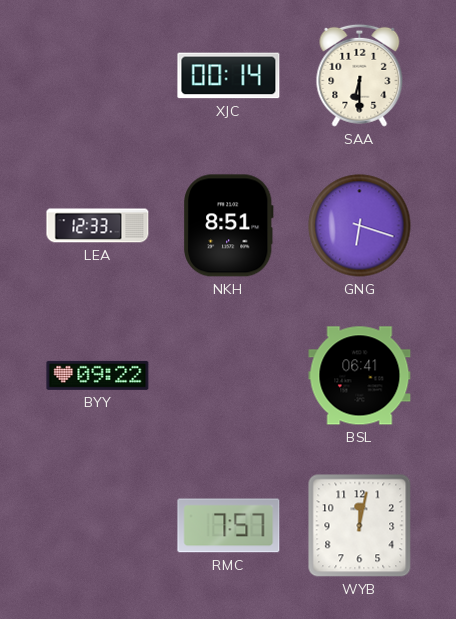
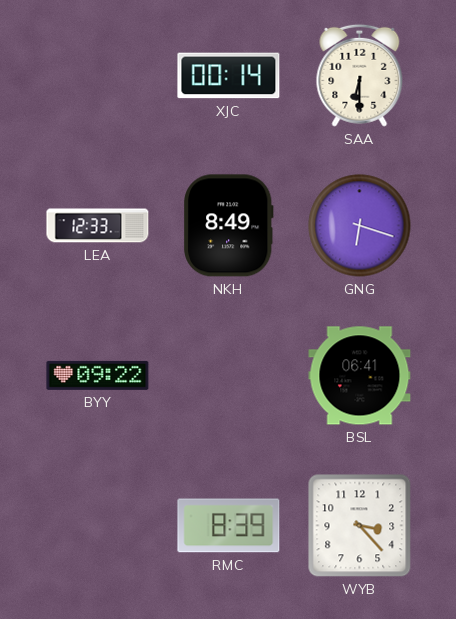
NKH: 8:51 -> 8:49 (228, 226)
RMC: 7:57 -> 8:39 (229, 526)
WYB: 12:02 -> 3:23 (360, 526)
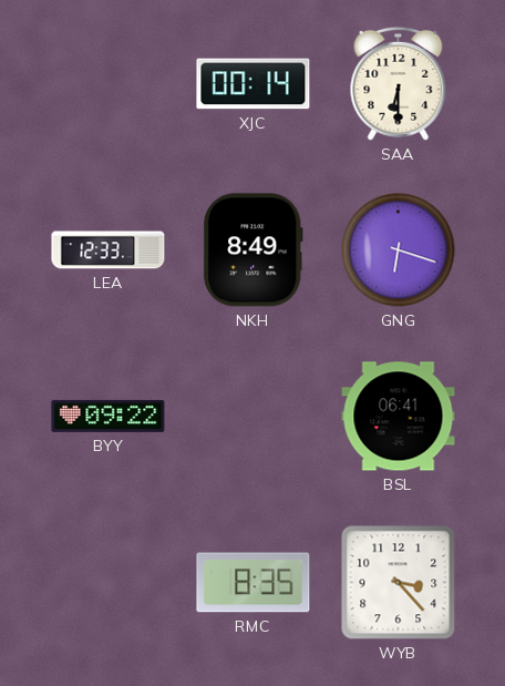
RMC: 8:39 -> 8:35 (254, 583)
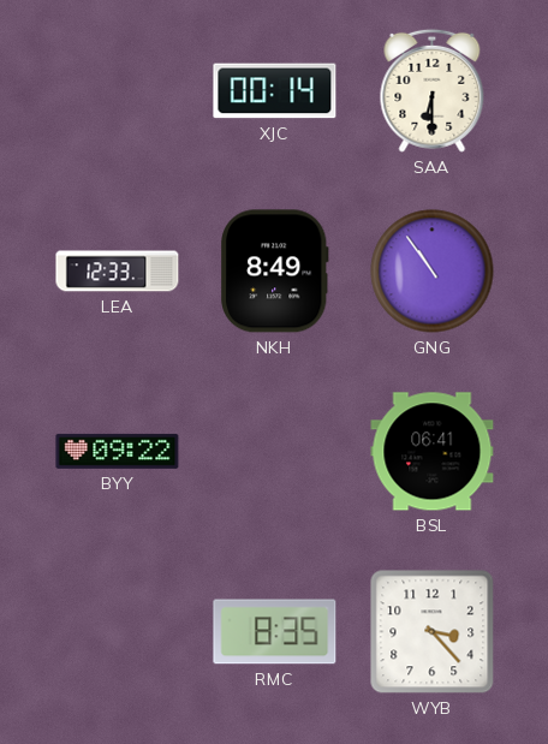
GNG: 6:18 -> 10:54 (433, 272)
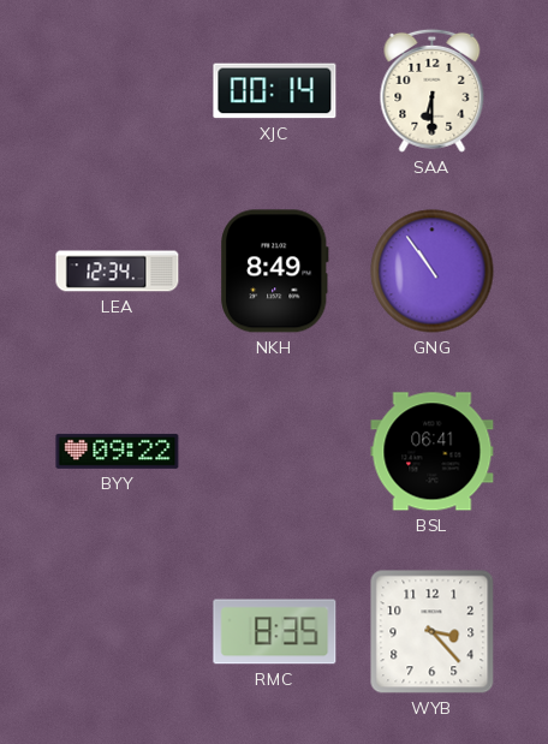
LEA: 12:33 -> 12:34 (118, 272)
